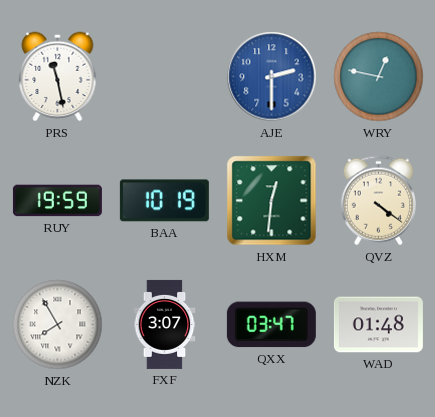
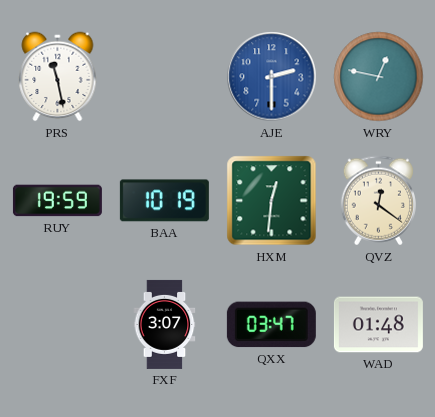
QVZ: 4:21 -> 12:21 (378, 201)
NZK: 7:55 -> none (58, 325)
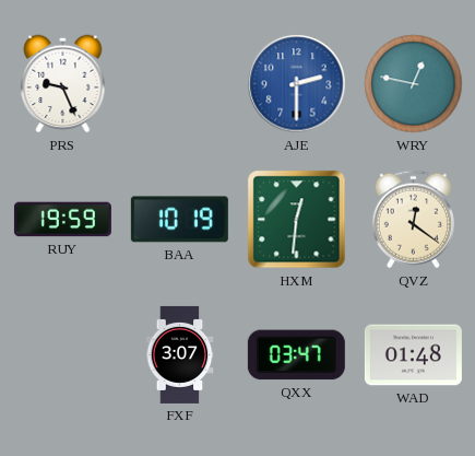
PRS: 11:28 -> 9:26 (63, 84)
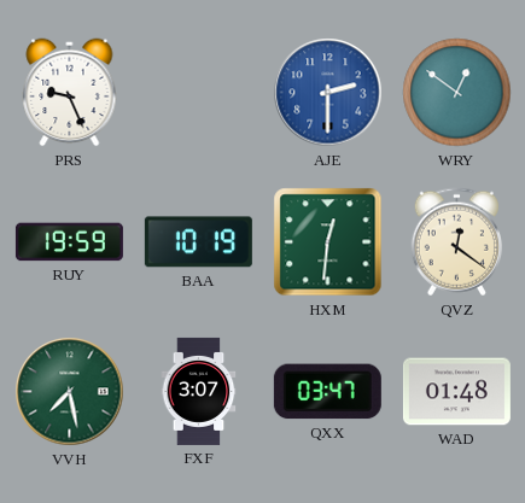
WRY: 12:47 -> 12:51 (457, 93)
VVH: none -> 7:28 (70, 392)
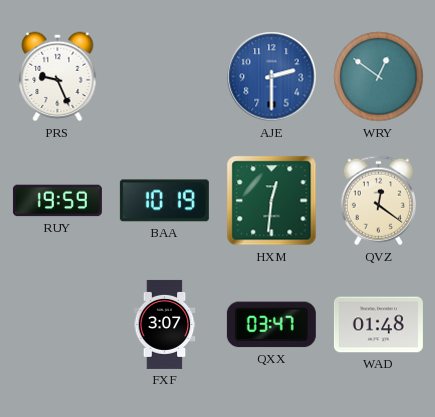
VVH: 7:28 -> none (70, 392)
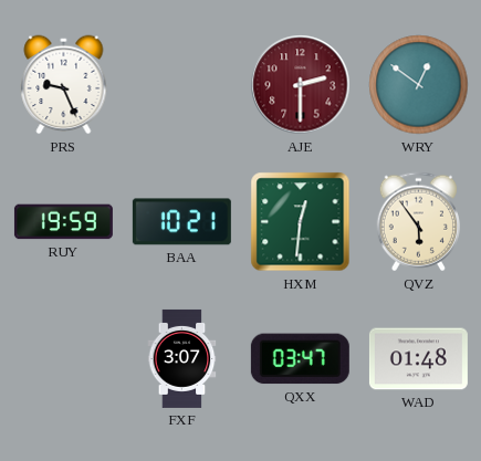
AJE dial: blue -> burgundy (301, 85)
BAA: 10:19 -> 10:21 (181, 222)
QVZ: 12:21 -> 5:54 (418, 222)
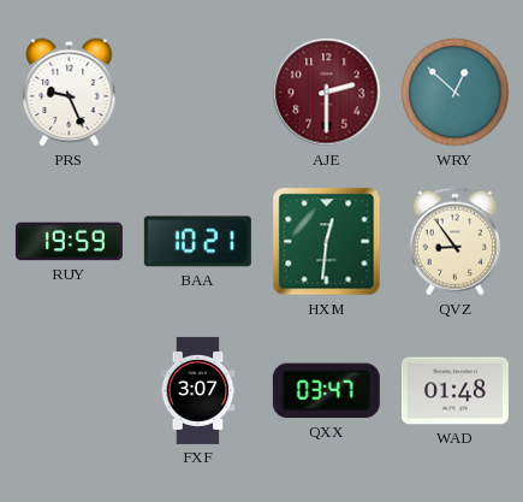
WRY: 12:51 -> 12:52 (456, 93)
QVZ: 5:54 -> 8:54 (454, 242)
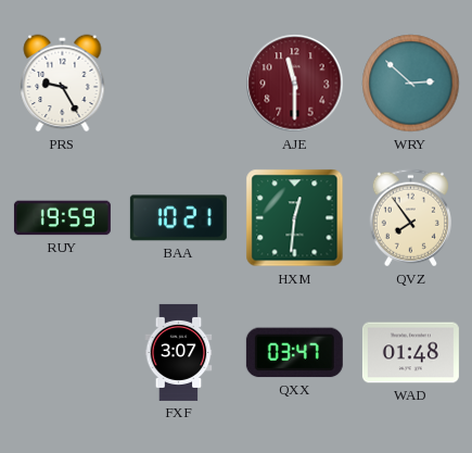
PRS: 9:26 -> 9:25 (63, 84)
AJE: 2:30 -> 11:30 (295, 84)
WRY: 12:52 -> 2:52 (411, 84)
QVZ: 8:54 -> 7:54 (410, 218)
